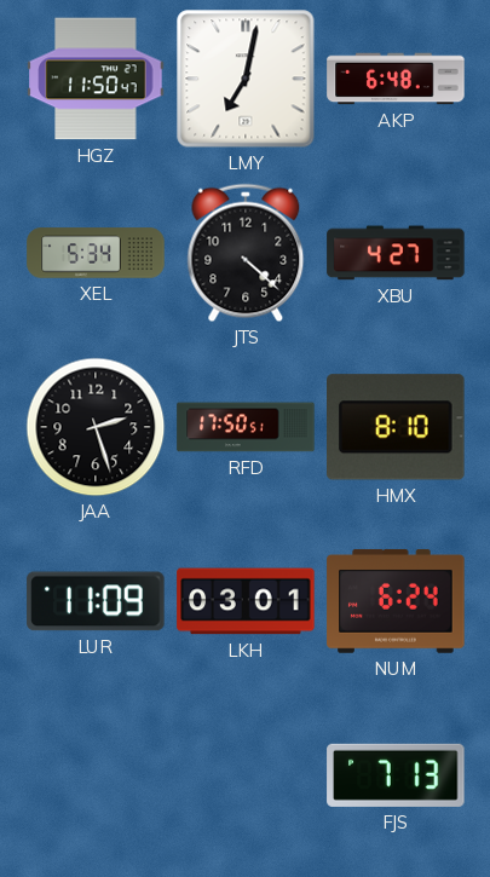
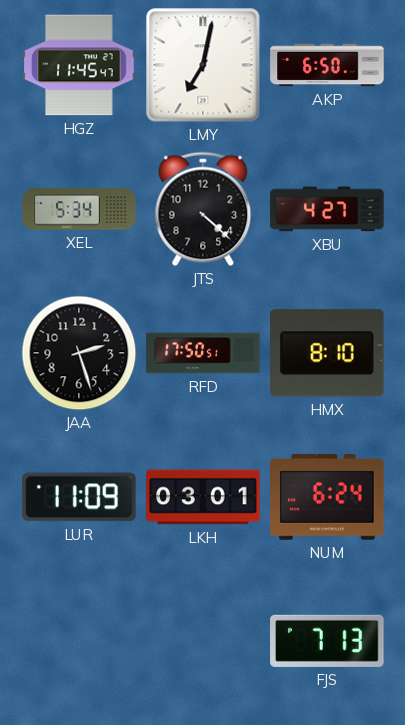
HGZ: 11:50 -> 11:45 (79, 65)
AKP: 6:48 -> 6:50 (327, 65)
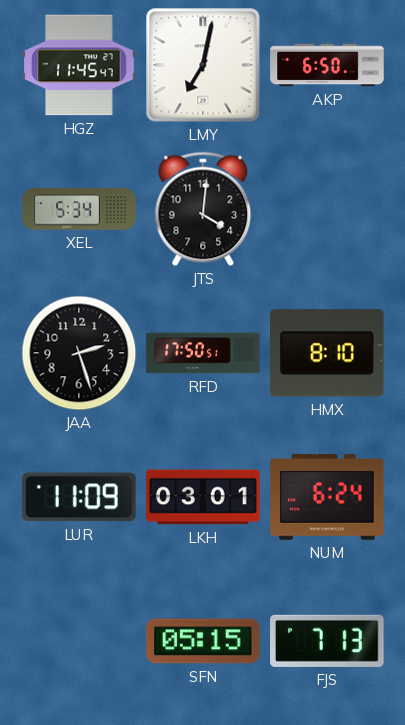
JTS: 4:22 -> 4:01 (203, 209)
XBU: 4:27 -> none (327, 209)
SFN: none -> 05:15 (203, 641)
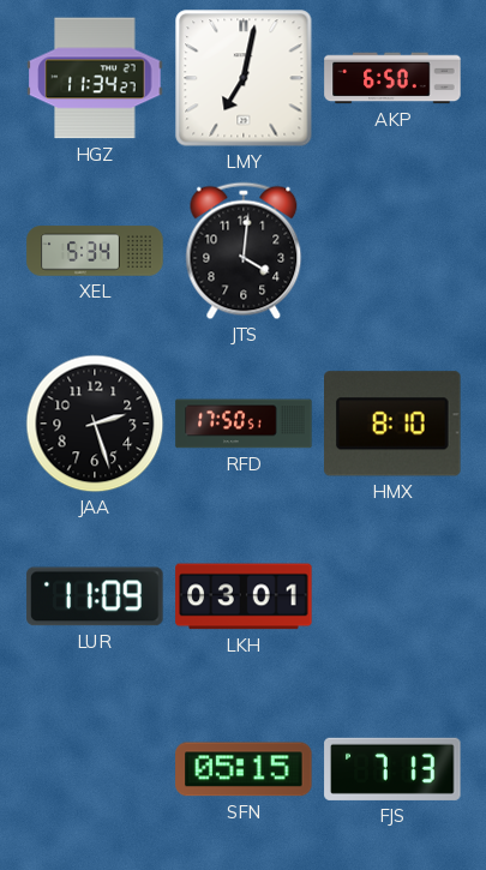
HGZ: 11:45 -> 11:34 (95, 78)
NUM: 6:24 -> none (327, 497)
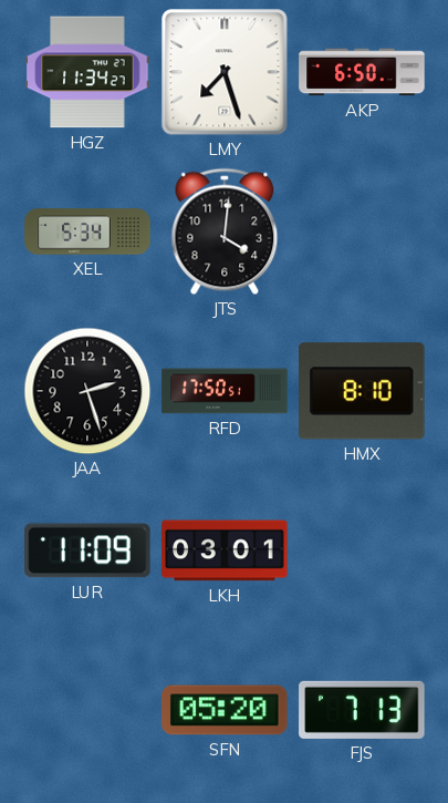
LMY: 7:02 -> 7:27 (225, 72)
SFN: 05:15 -> 05:20 (225, 710)
